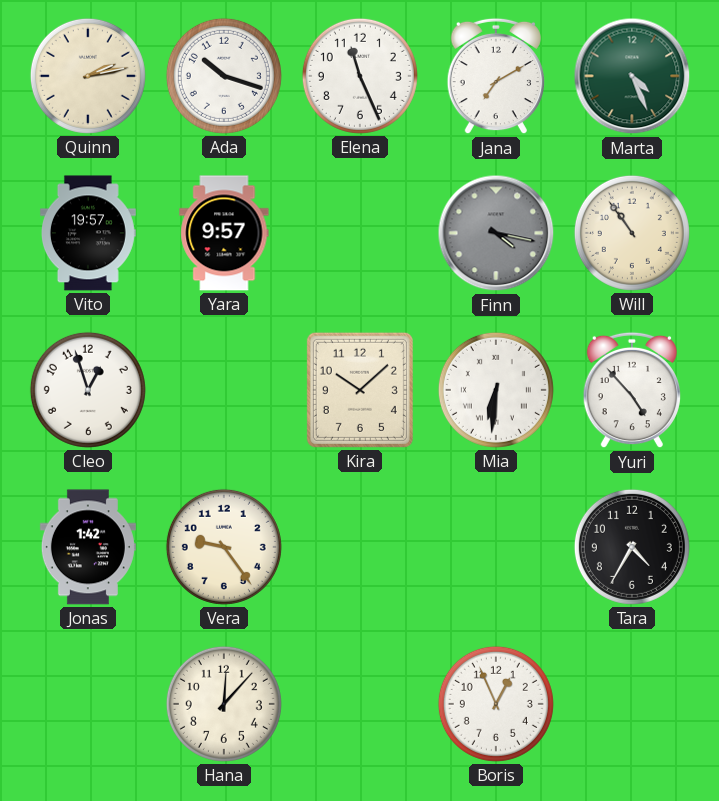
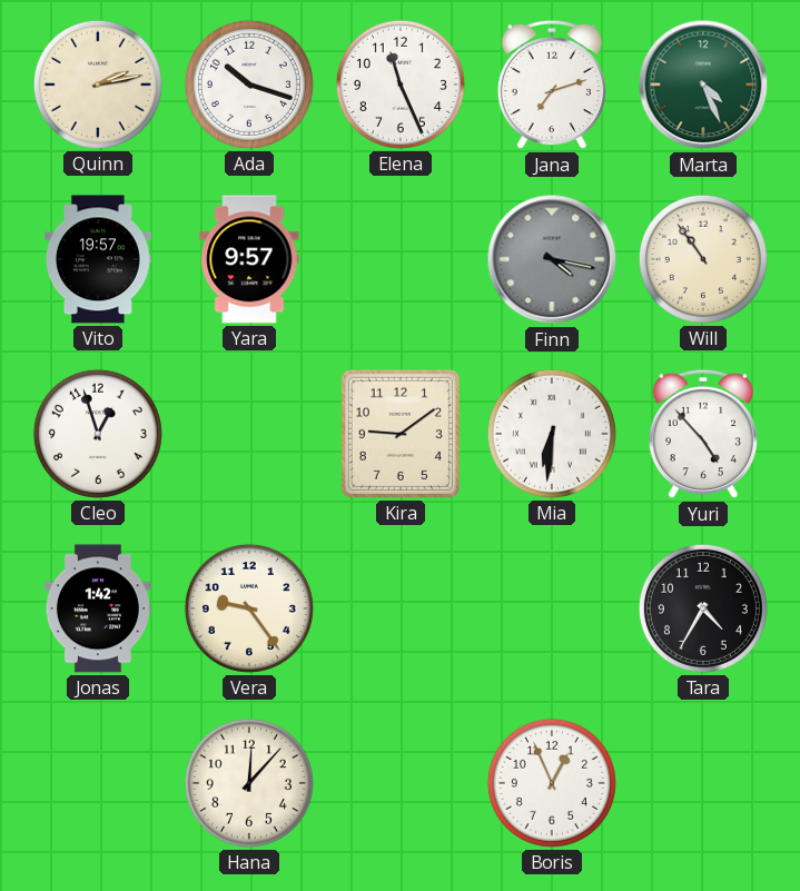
Jana: 7:10 -> 7:12 (552, 85)
Kira: 10:08 -> 9:09 (401, 434)
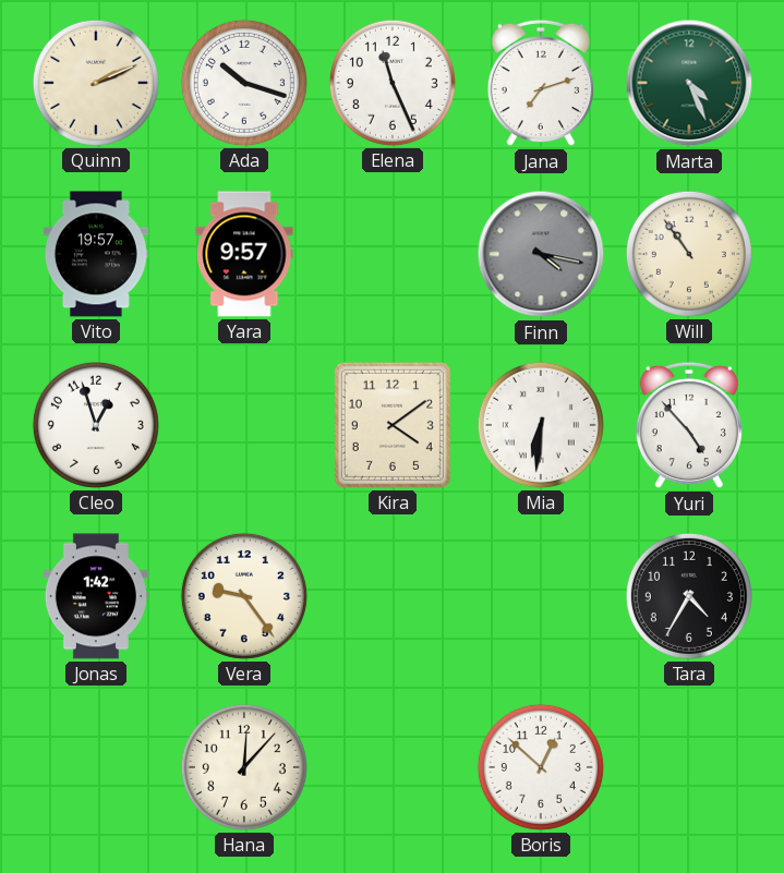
Quinn: 2:13 -> 2:11 (96, 83)
Kira: 9:09 -> 4:09 (393, 425)
Boris: 12:56 -> 12:52 (541, 767)
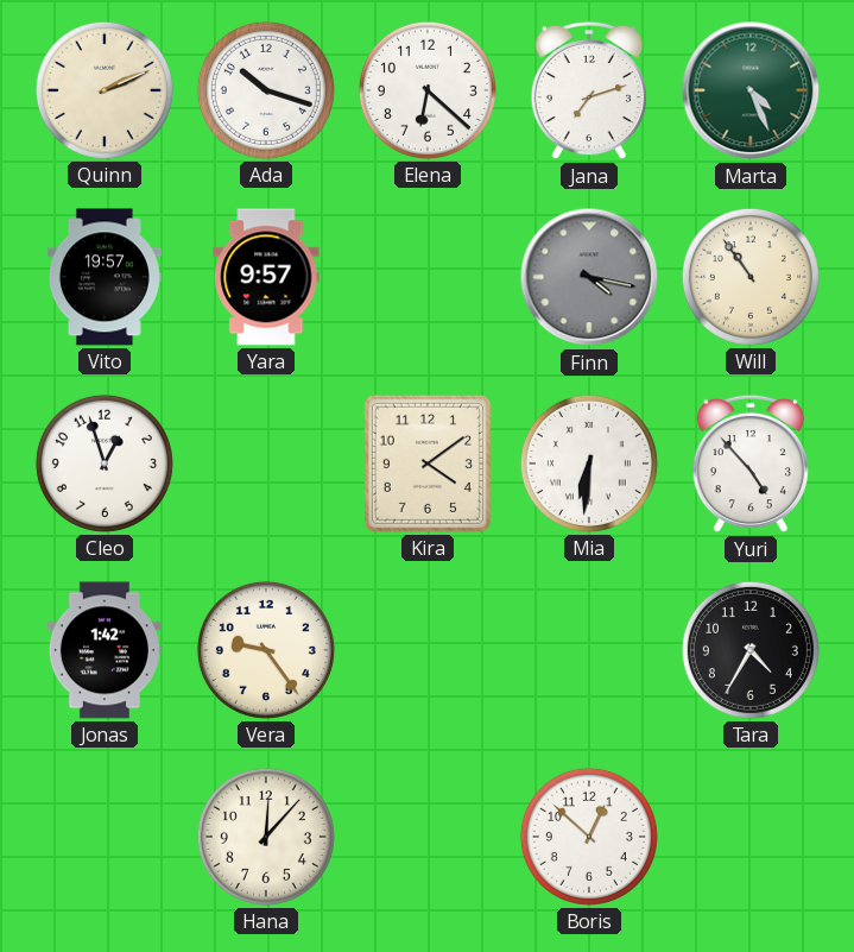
Elena: 11:26 -> 6:22 (428, 90)
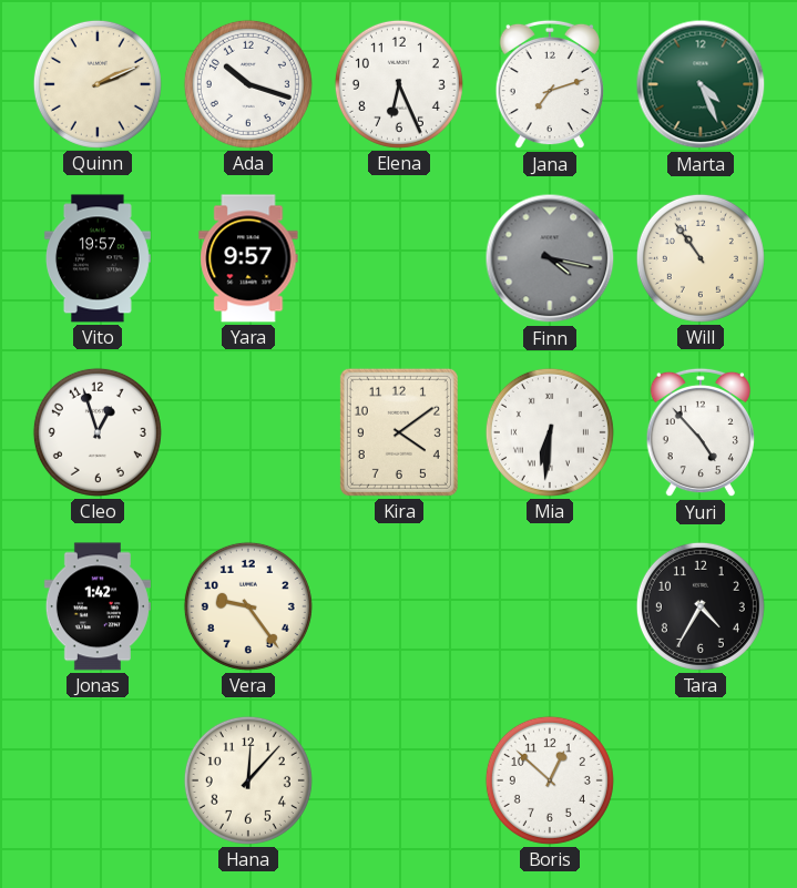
Elena: 6:22 -> 6:26 (399, 84)
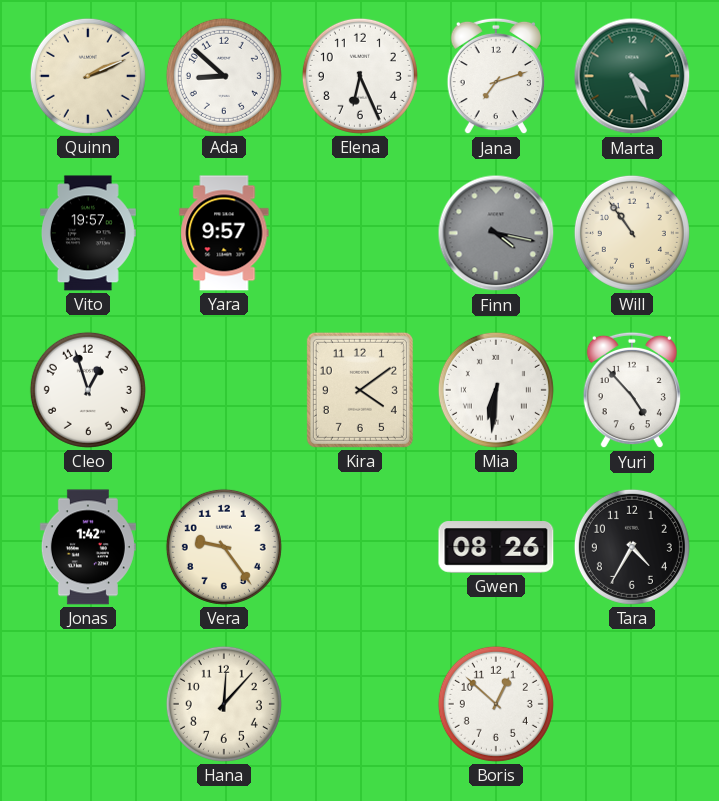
Ada: 10:18 -> 8:52 (224, 76)
Gwen: none -> 08:26 (496, 547)
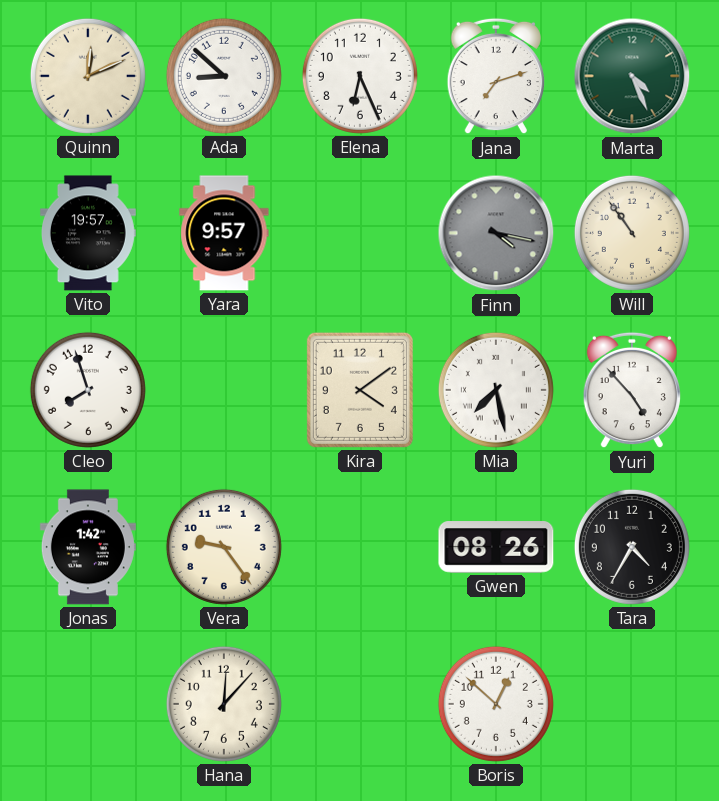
Quinn: 2:11 -> 12:11 (88, 76)
Cleo: 12:57 -> 7:57 (88, 390)
Mia: 6:31 -> 7:28 (496, 390)
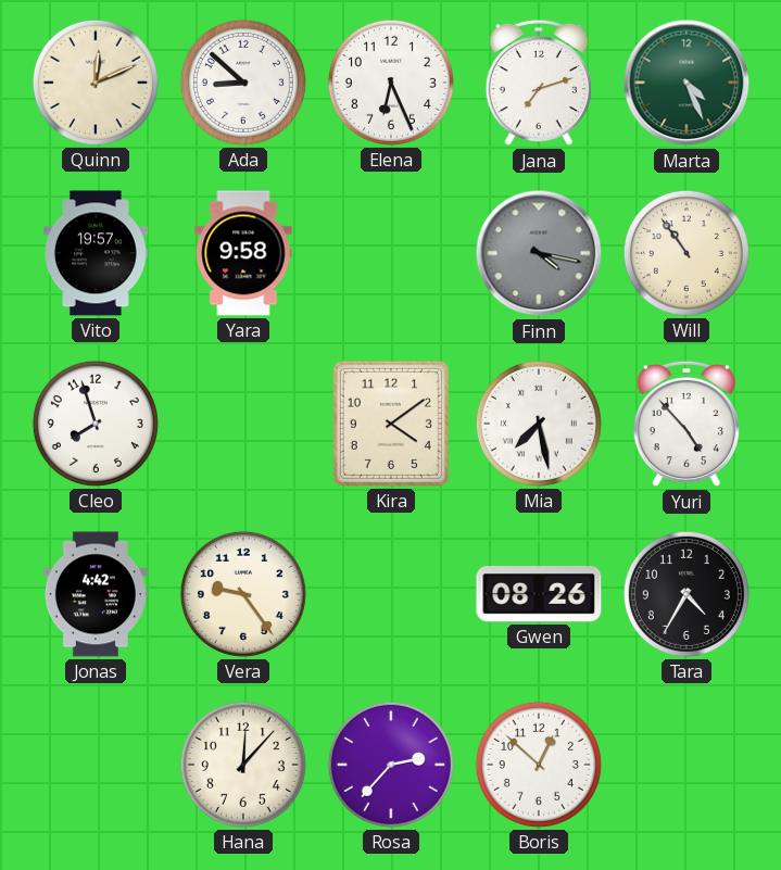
Yara: 9:57 -> 9:58 (243, 253)
Jonas: 1:42 -> 4:42 (96, 594)
Rosa: none -> 2:37 (391, 765)
